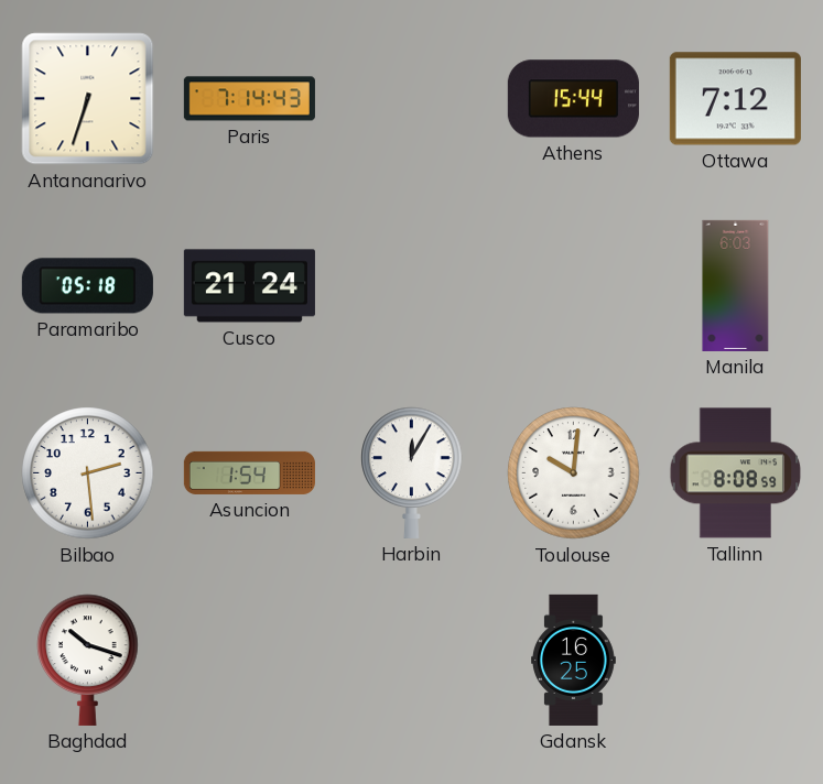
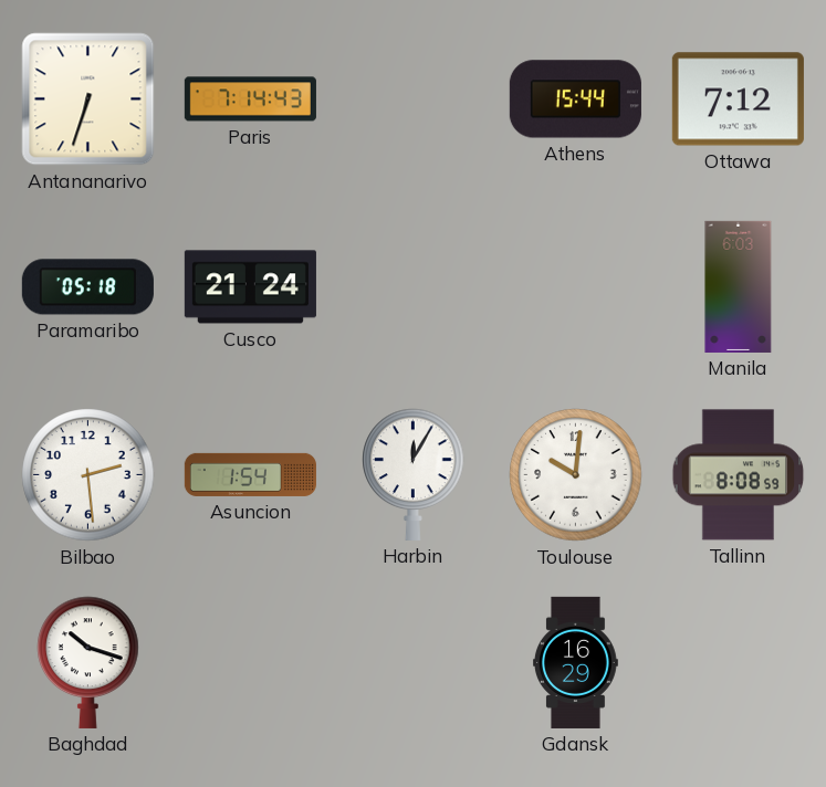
Gdansk: 16:25 -> 16:29 (576, 662)
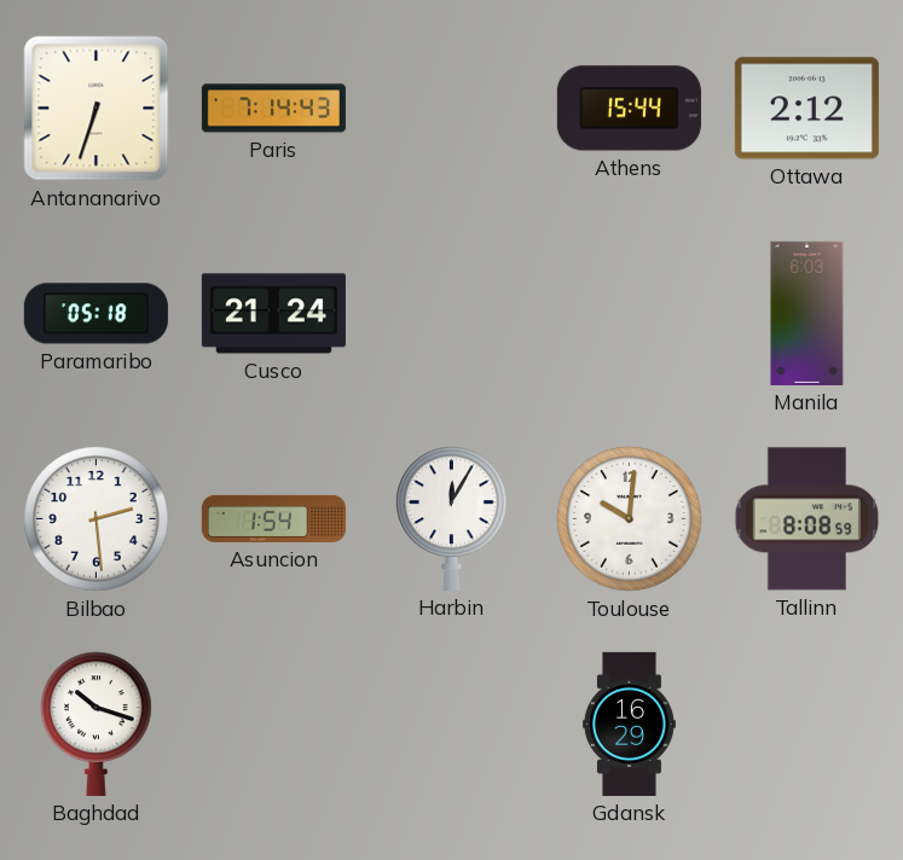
Ottawa: 7:12 -> 2:12 (806, 109)
